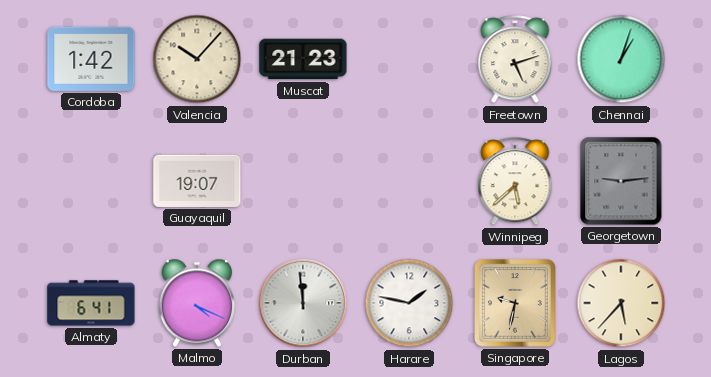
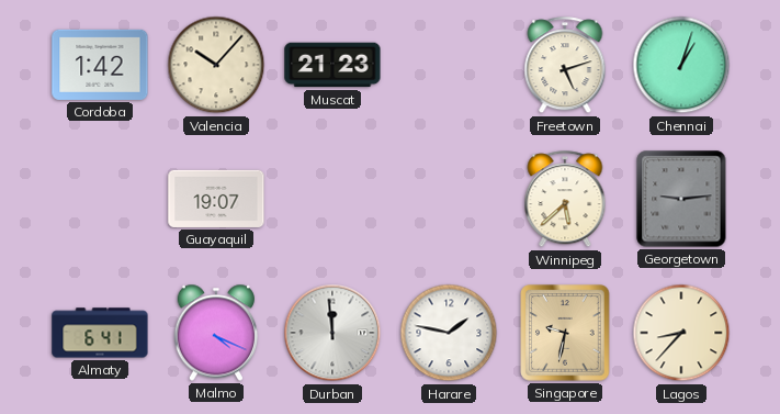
Lagos: 5:37 -> 8:37 (681, 333)
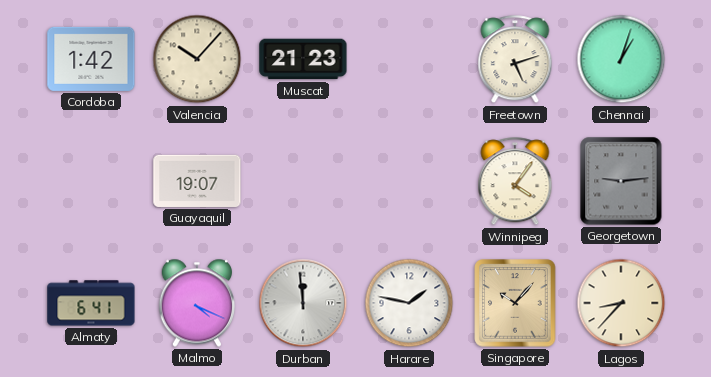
Winnipeg: 5:38 -> 4:06 (515, 182)
Singapore: 9:32 -> 10:07 (515, 303)
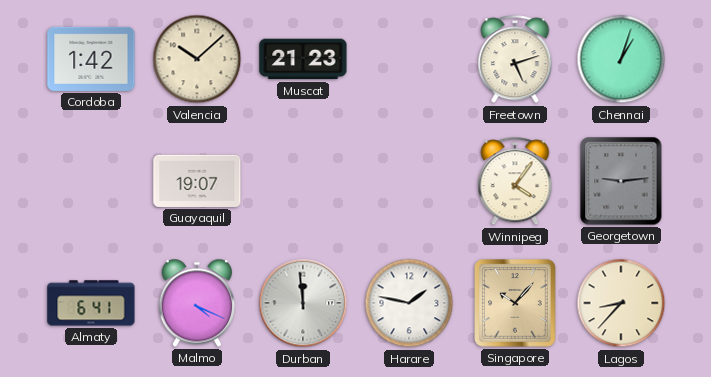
Valencia: 10:07 -> 10:08 (197, 59)
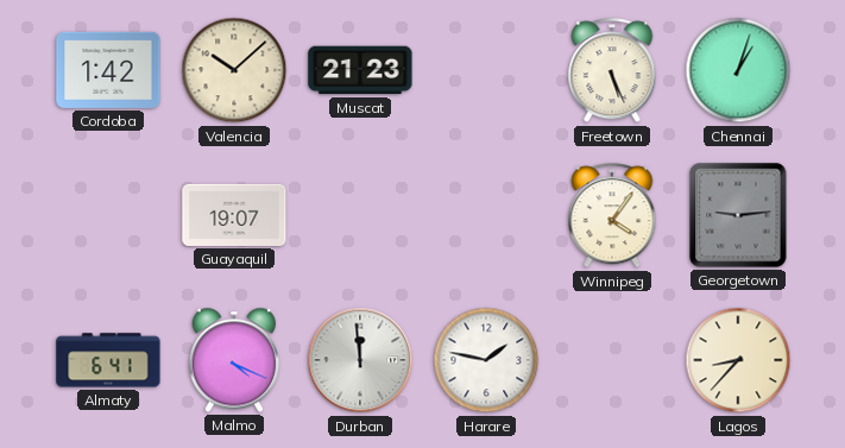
Freetown: 5:12 -> 5:26 (612, 71)
Singapore: 10:07 -> none (515, 303)
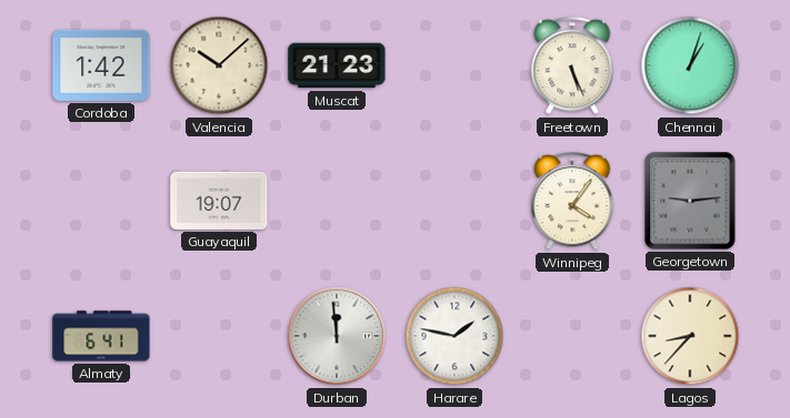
Malmo: 4:19 -> none (233, 360)
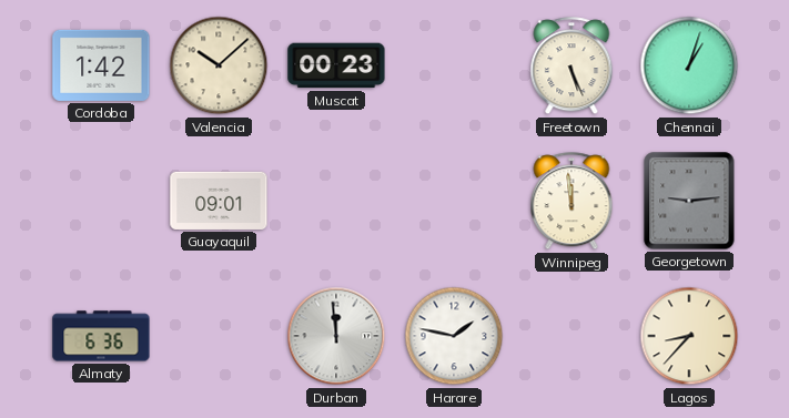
Muscat: 21:23 -> 00:23 (336, 65)
Guayaquil: 19:07 -> 09:01 (219, 201)
Winnipeg: 4:06 -> 11:59 (571, 202)
Almaty: 6:41 -> 6:36 (101, 336)
